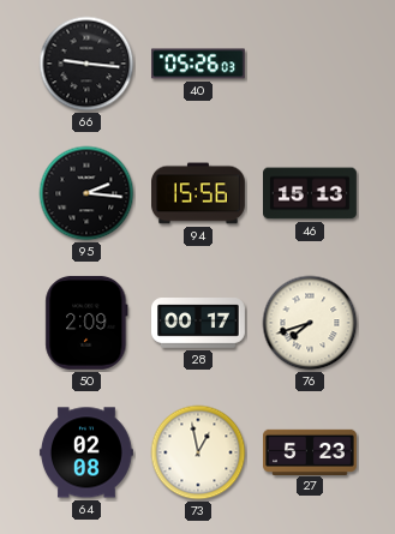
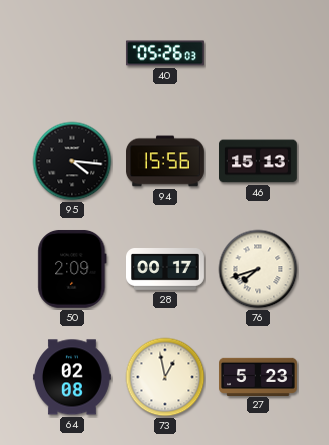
66: 9:16 -> none (86, 64)
95: 2:16 -> 4:16 (72, 161)
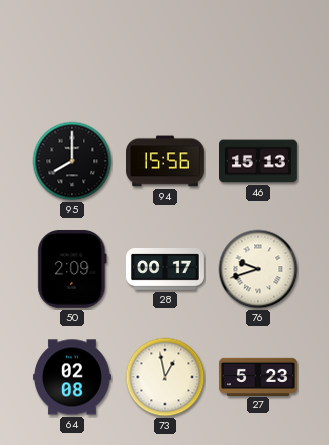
40: 05:26 -> none (165, 53)
95: 4:16 -> 8:00 (72, 161)
76: 7:42 -> 9:42 (258, 269)
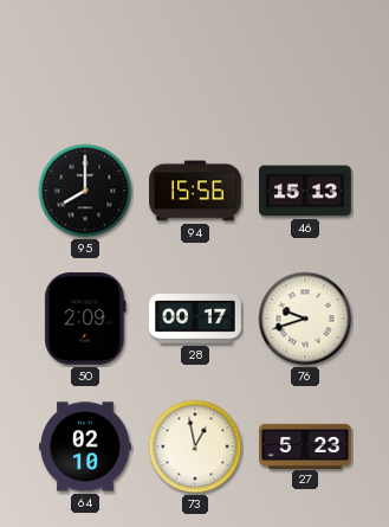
64: 02:08 -> 02:10 (85, 446)
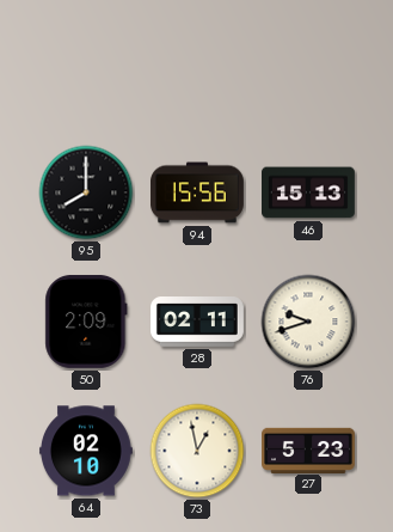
28: 00:17 -> 02:11 (198, 322)
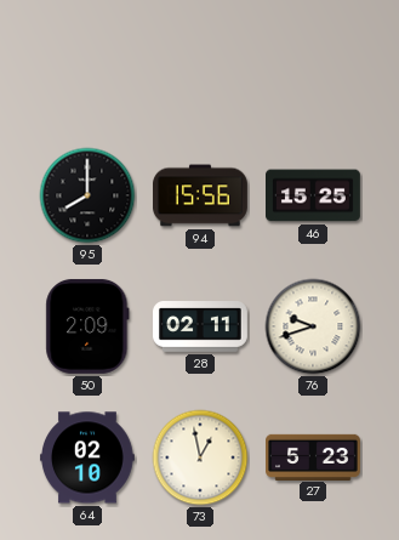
46: 15:13 -> 15:25 (314, 195)
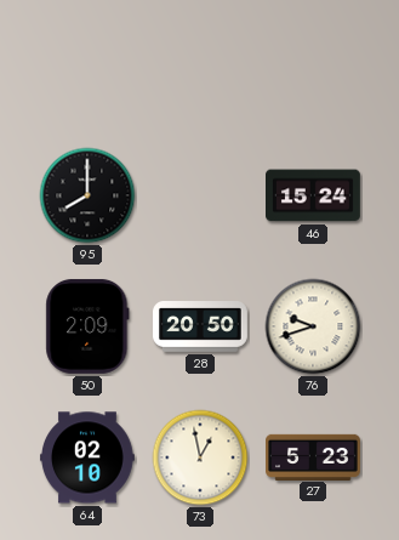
94: 15:56 -> none (201, 195)
46: 15:25 -> 15:24 (314, 195)
28: 02:11 -> 20:50 (201, 326)
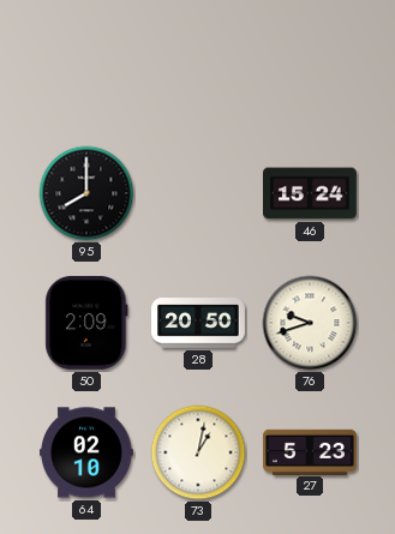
73: 12:58 -> 1:02 (198, 452)
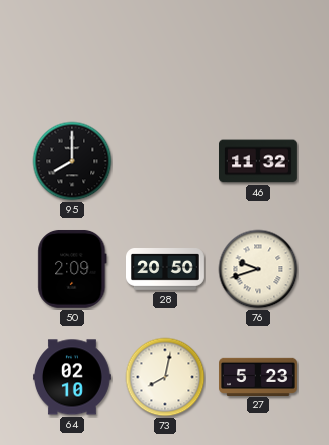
46: 15:24 -> 11:32 (259, 161)
73: 1:02 -> 8:02 (165, 377)
